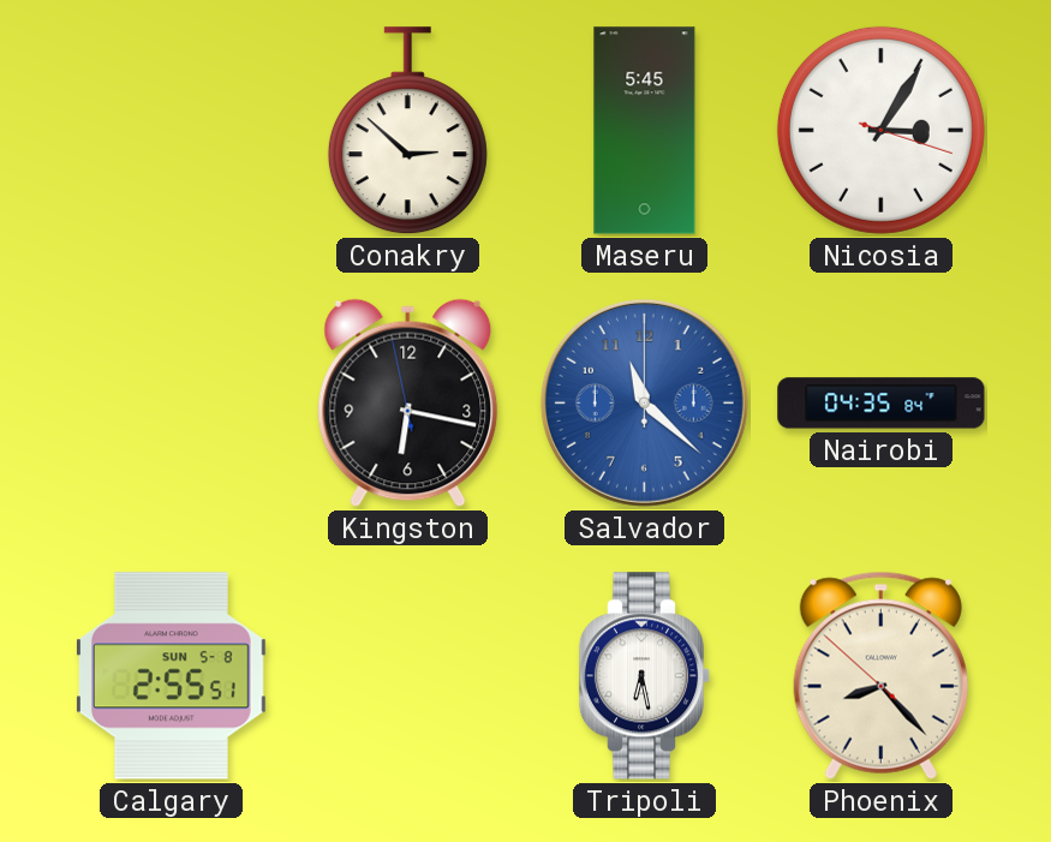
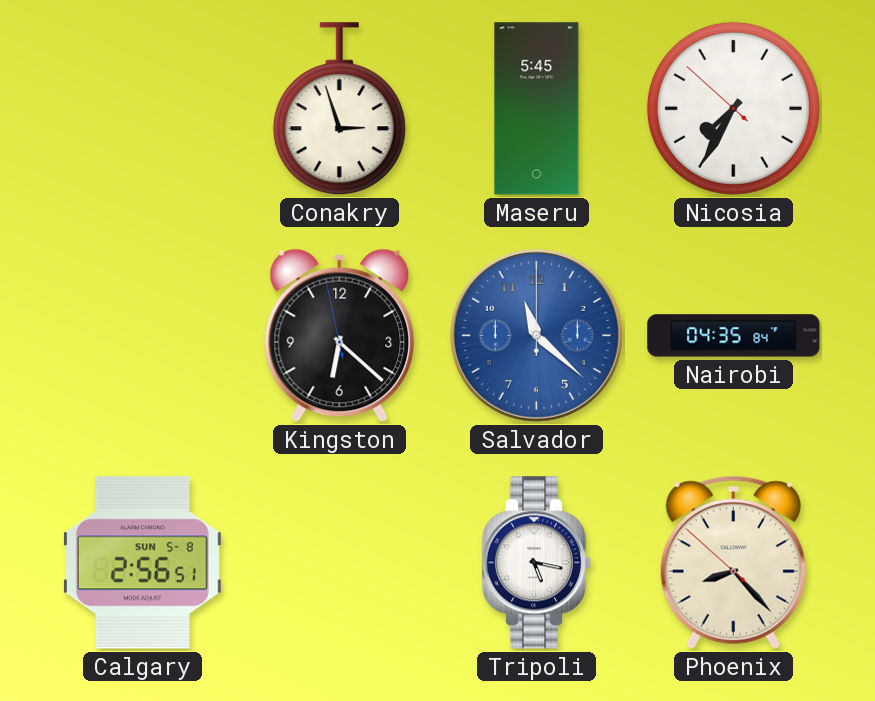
Conakry: 2:52 -> 2:57 (339, 109)
Nicosia: 3:05 -> 7:34 (733, 108)
Kingston: 6:16 -> 6:21 (340, 336)
Calgary: 2:55 -> 2:56 (142, 563)
Tripoli: 6:28 -> 5:17 (537, 563)
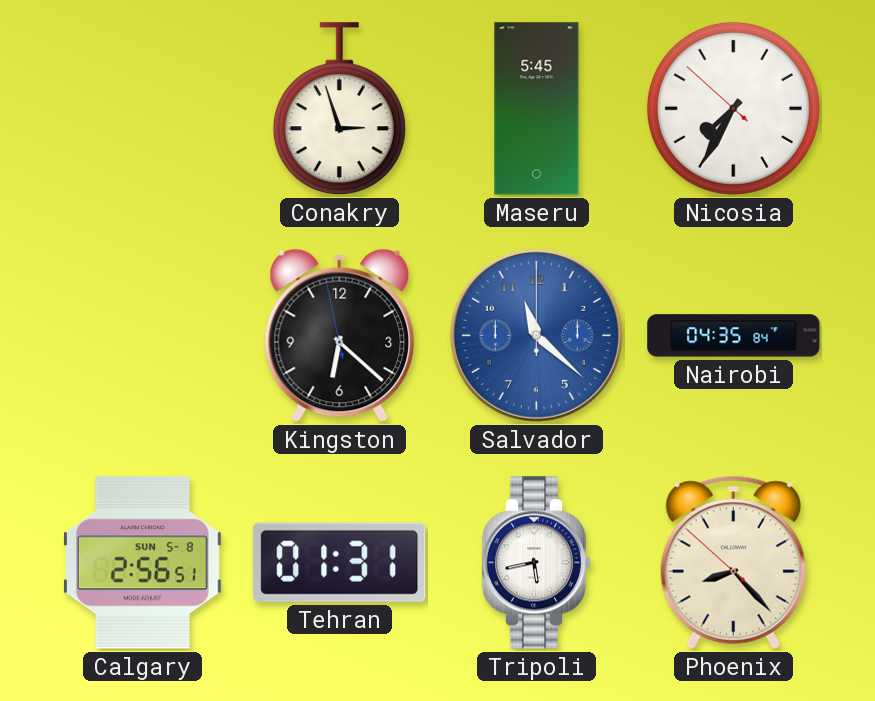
Tehran: none -> 01:31 (340, 562)
Tripoli: 5:17 -> 5:43 (537, 563)
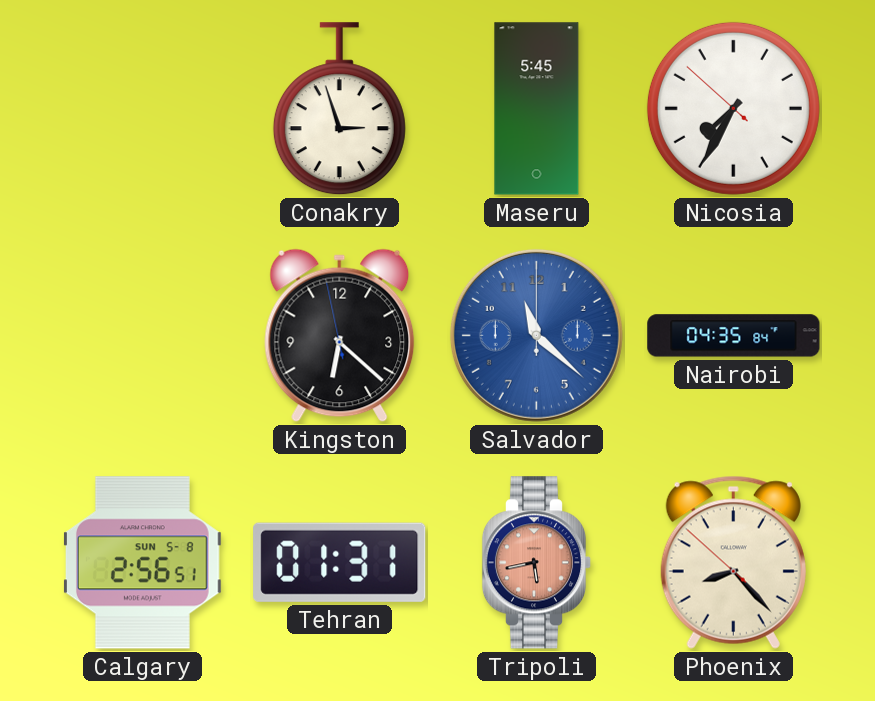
Tripoli dial: white -> salmon (537, 563)
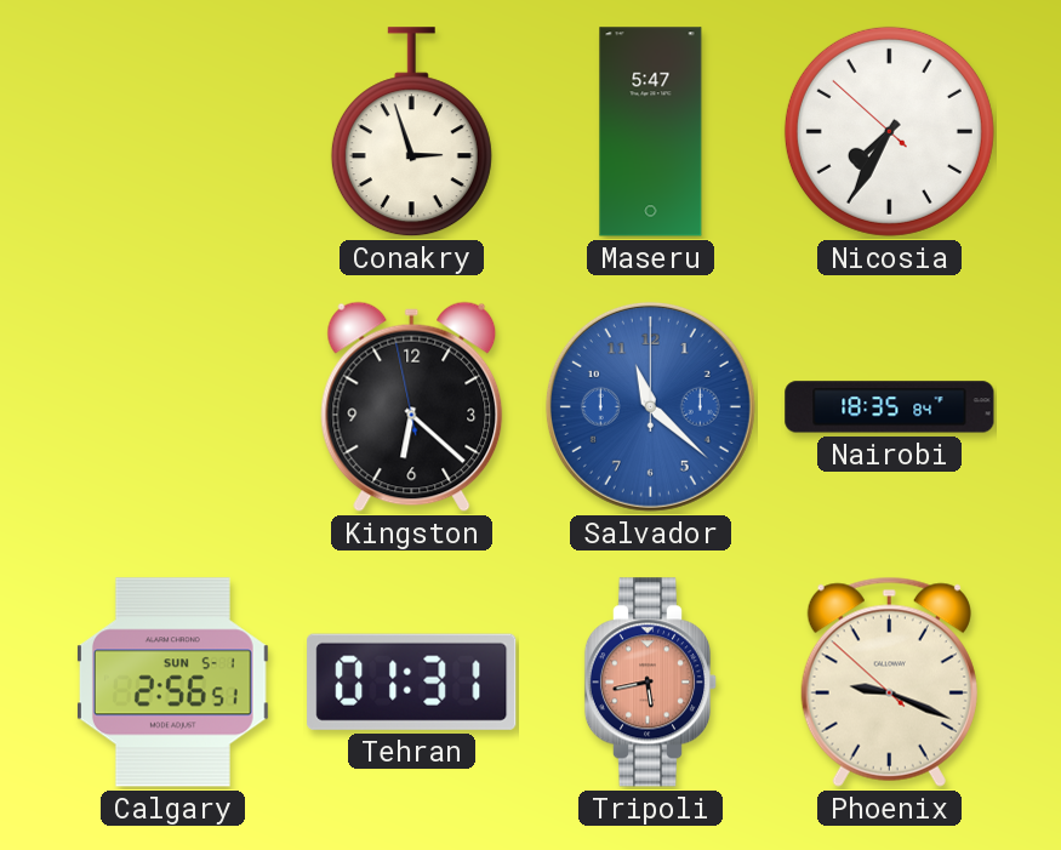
Maseru: 5:45 -> 5:47 (651, 132)
Nairobi: 04:35 -> 18:35 (890, 407)
Calgary date: SUN 5-8 -> SUN 5-1 (172, 683)
Phoenix: 8:22 -> 9:18 (889, 681)
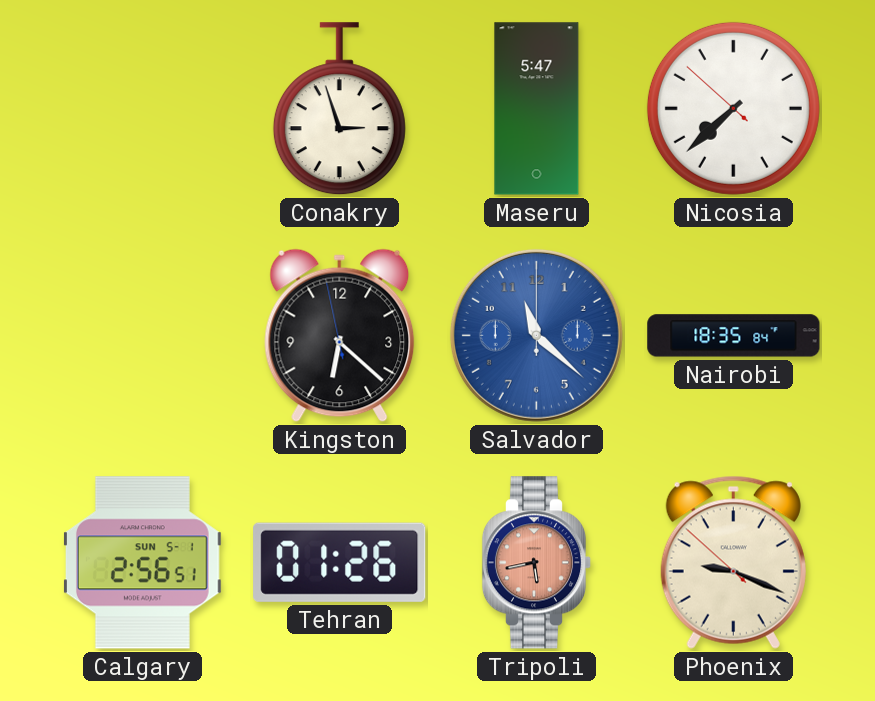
Nicosia: 7:34 -> 7:37 (733, 108)
Tehran: 01:31 -> 01:26 (340, 562)
